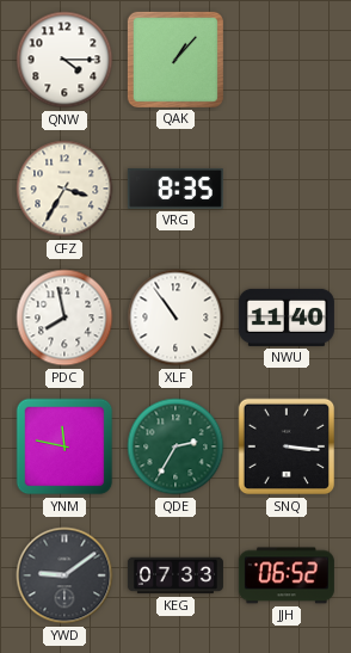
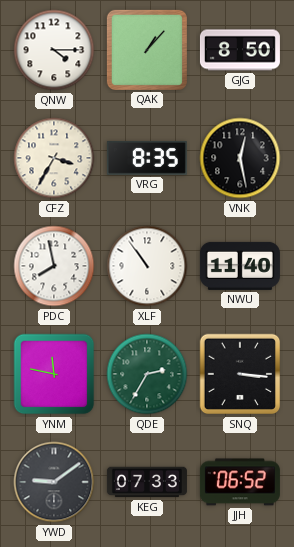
GJG: none -> 8:50 (240, 50)
VNK: none -> 12:28 (240, 158)
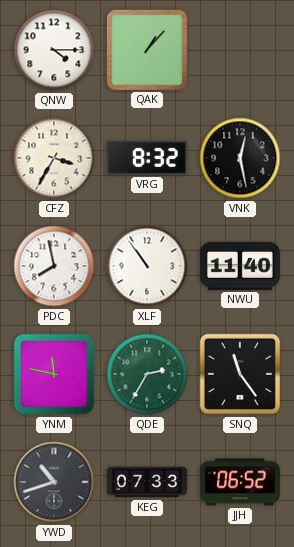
GJG: 8:50 -> none (240, 50)
VRG: 8:35 -> 8:32 (147, 158)
SNQ: 3:16 -> 11:24 (240, 374)
YWD: 9:09 -> 10:42 (54, 482)
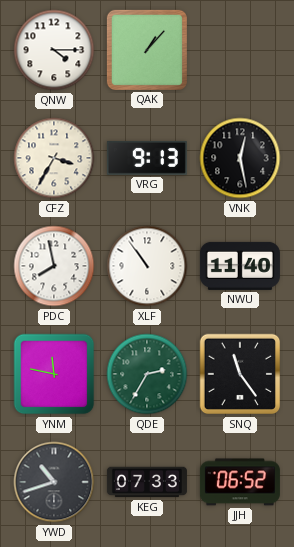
VRG: 8:32 -> 9:13 (147, 158)
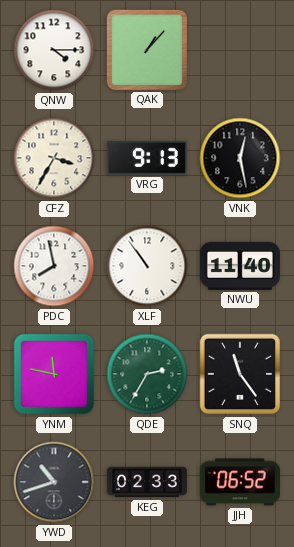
KEG: 07:33 -> 02:33 (147, 482)
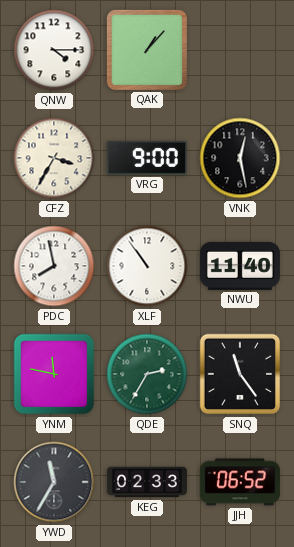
VRG: 9:13 -> 9:00 (147, 158)
YWD: 10:42 -> 11:35 (54, 482)
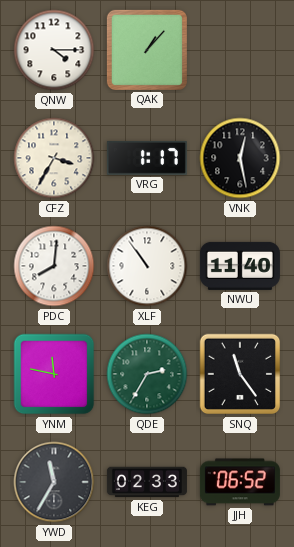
VRG: 9:00 -> 1:17 (147, 158)
PDC: 7:58 -> 8:01 (54, 266)
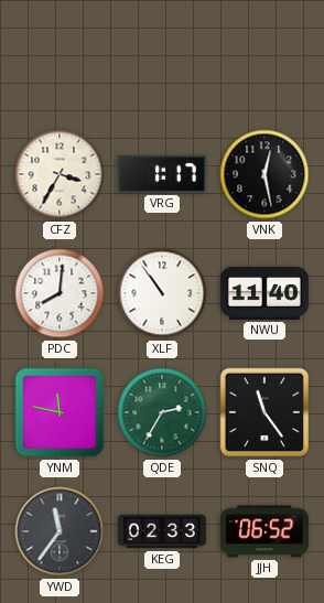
QNW: 4:15 -> none (54, 50)
QAK: 1:07 -> none (147, 50)
YWD: 11:35 -> 11:36 (60, 531)
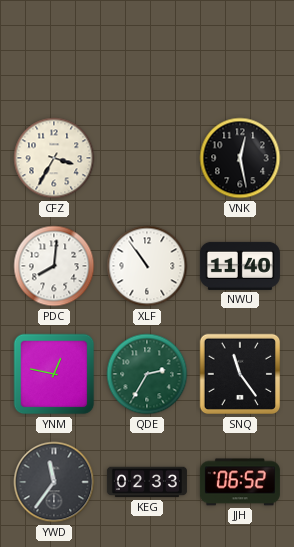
VRG: 1:17 -> none (162, 174)
YNM: 11:47 -> 12:47 (54, 374)
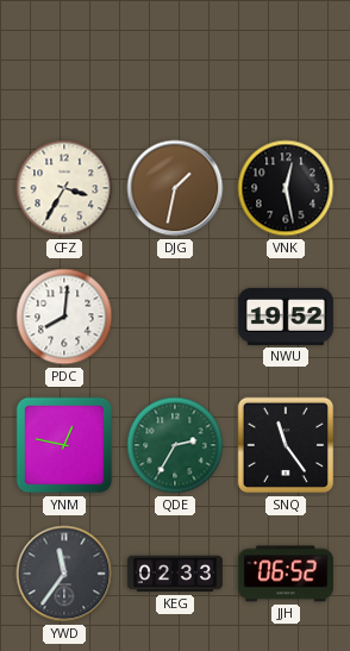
DJG: none -> 1:32 (175, 188)
XLF: 10:54 -> none (147, 266)
NWU: 11:40 -> 19:52 (286, 317)
